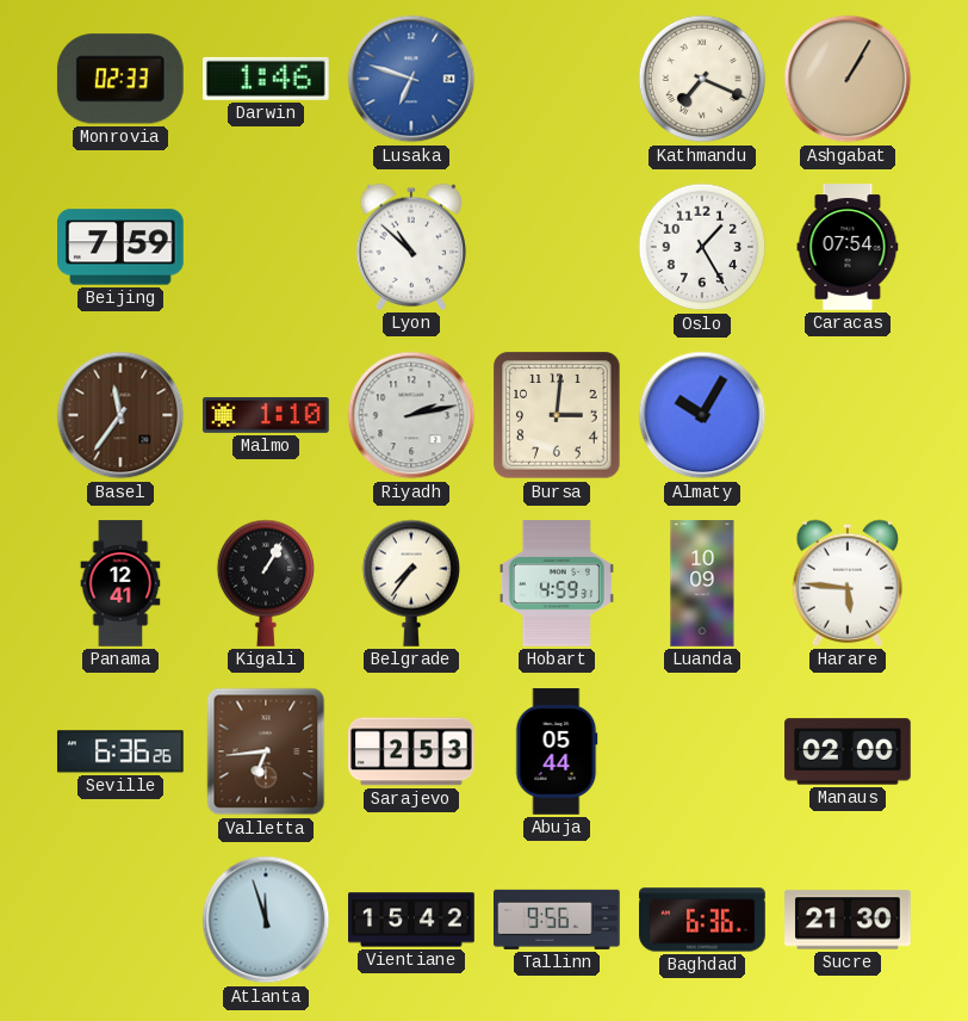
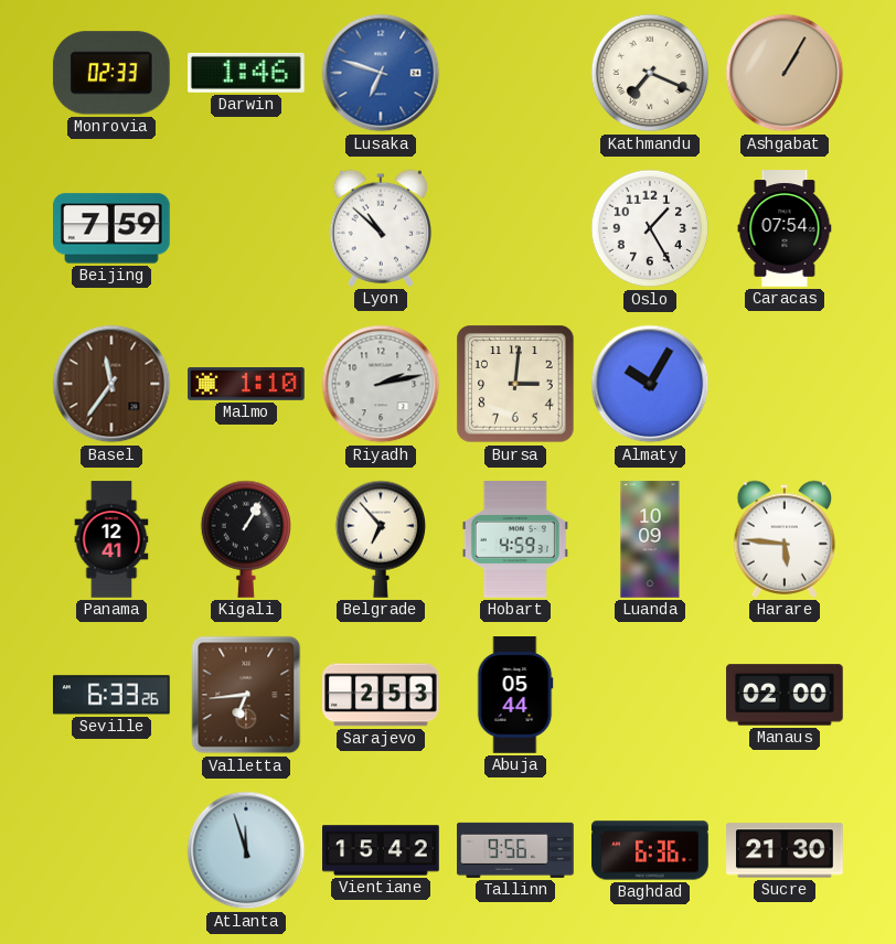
Belgrade: 7:36 -> 6:53 (380, 539)
Seville: 6:36 -> 6:33 (111, 695)
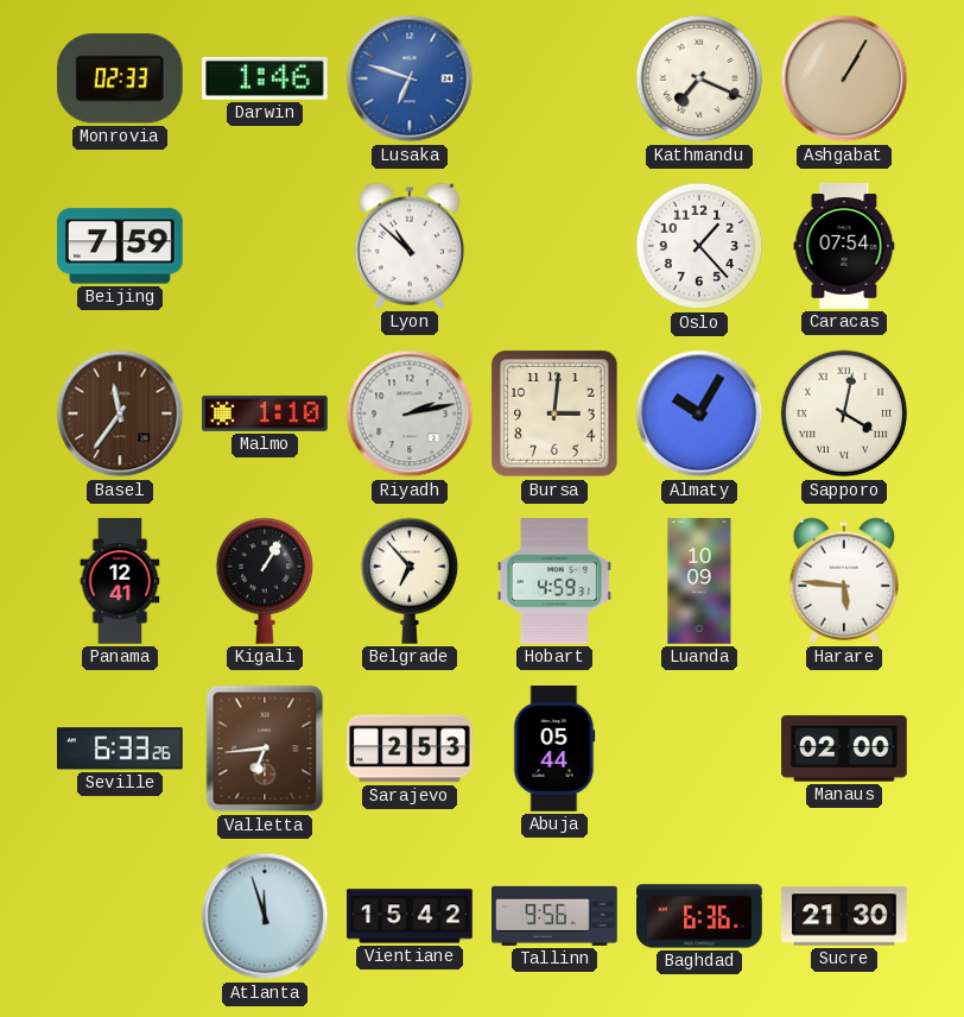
Oslo: 1:25 -> 1:23 (699, 246)
Sapporo: none -> 4:02 (844, 413)
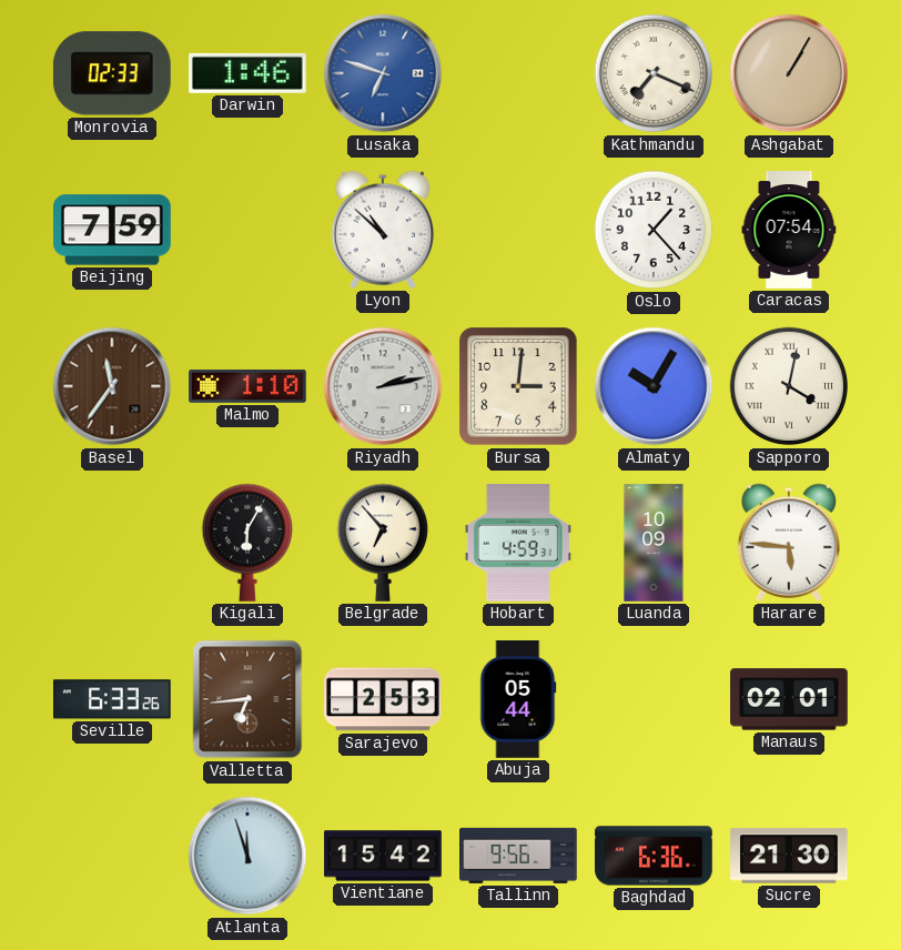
Panama: 12:41 -> none (120, 581)
Kigali: 1:05 -> 6:05 (246, 543)
Manaus: 02:00 -> 02:01 (789, 699)
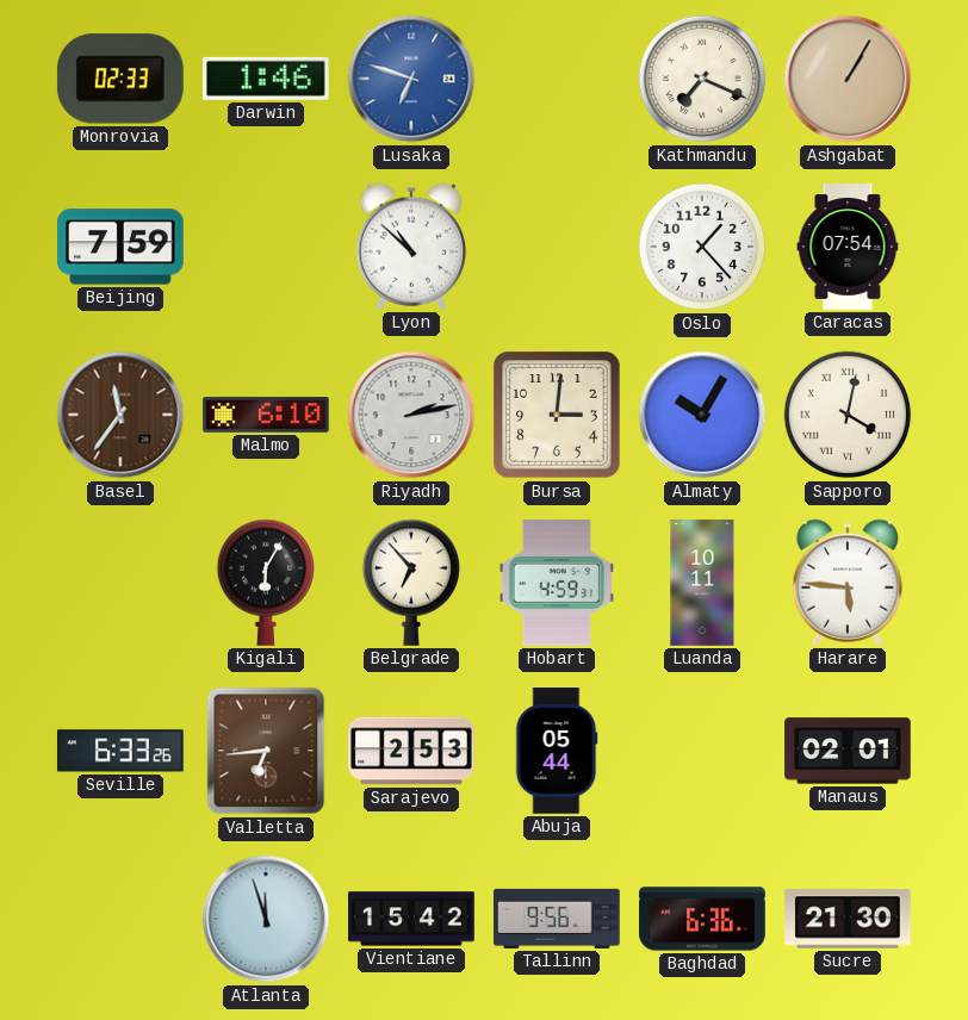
Malmo: 1:10 -> 6:10 (266, 416)
Luanda: 10:09 -> 10:11 (702, 583)
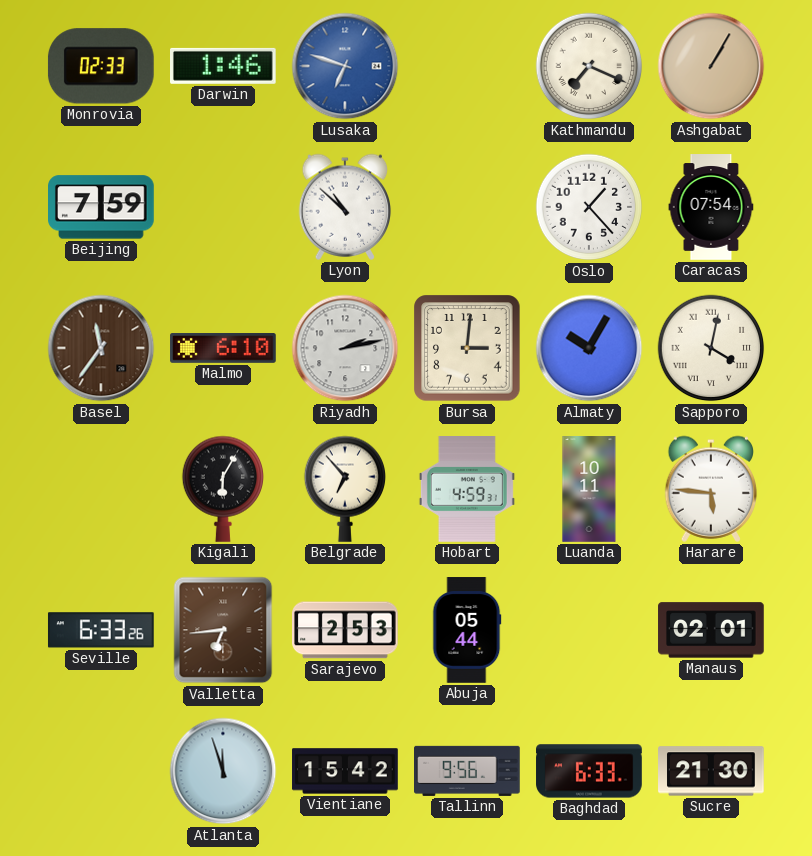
Baghdad: 6:36 -> 6:33 (589, 771)
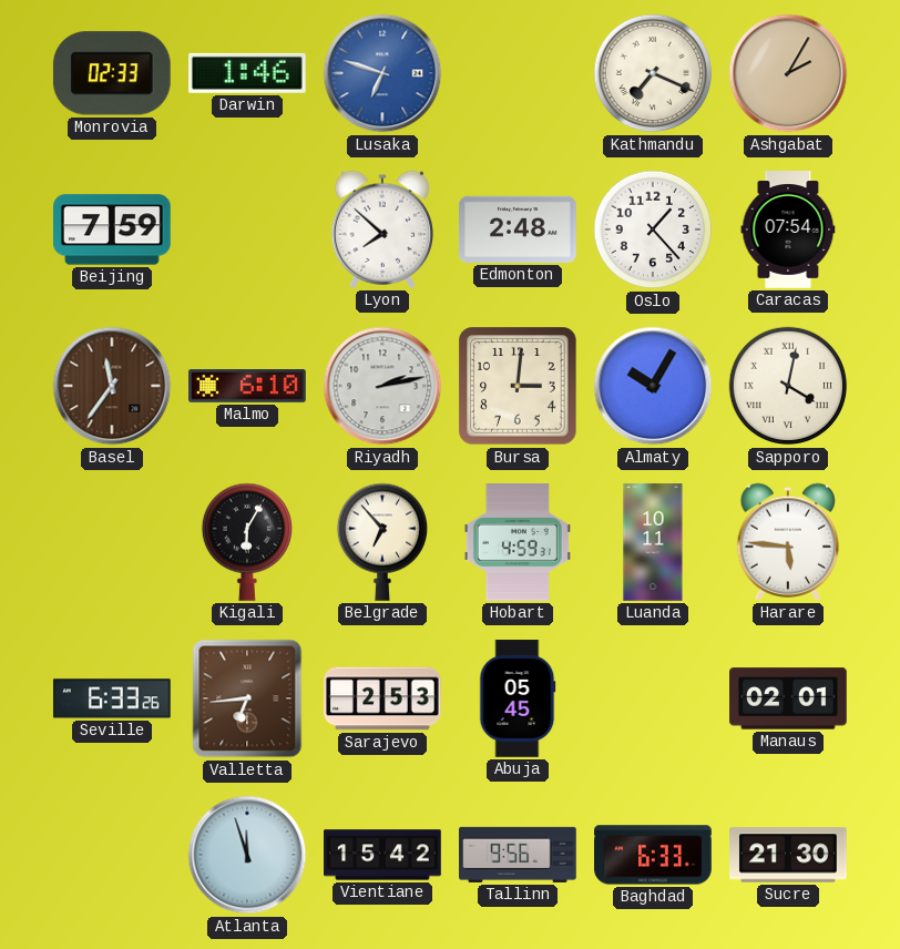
Ashgabat: 1:05 -> 2:05 (788, 73)
Lyon: 10:52 -> 7:52 (382, 229)
Edmonton: none -> 2:48 (519, 229)
Abuja: 05:44 -> 05:45 (518, 698)
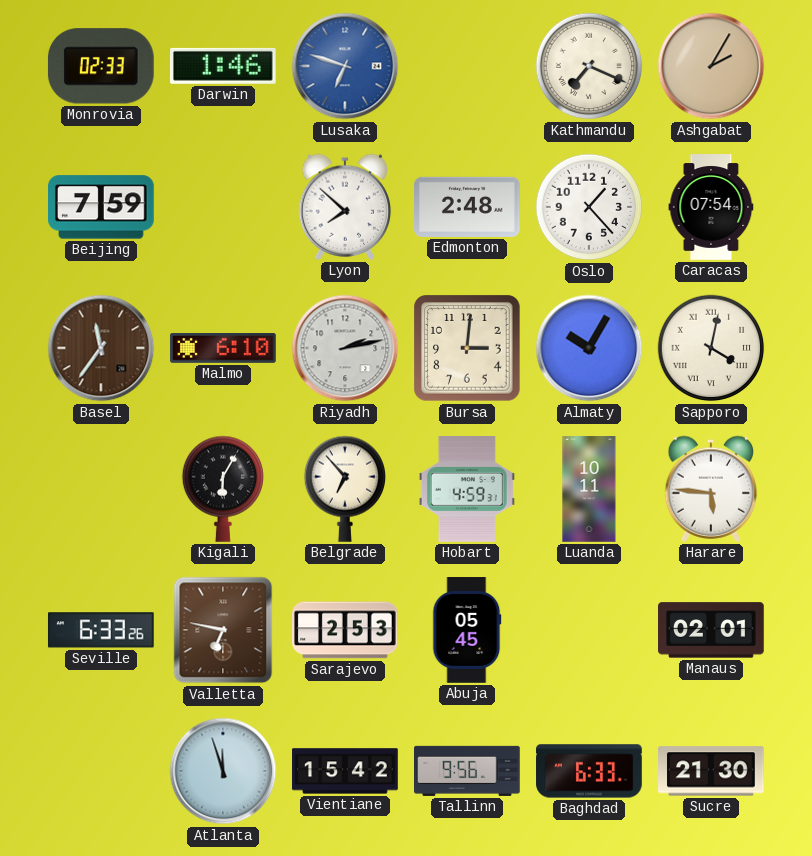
Valletta: 6:44 -> 6:47 (223, 630)
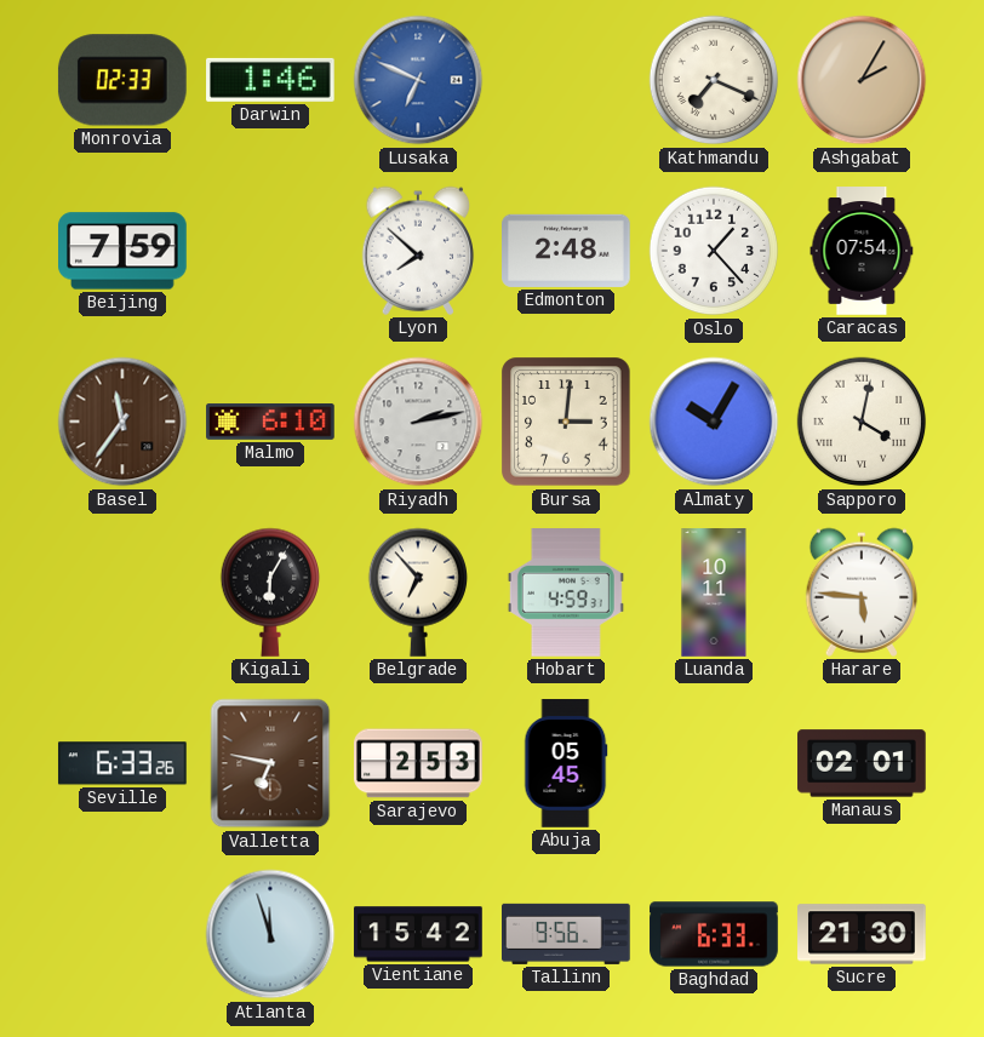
Lusaka: 6:48 -> 6:49 (418, 80)
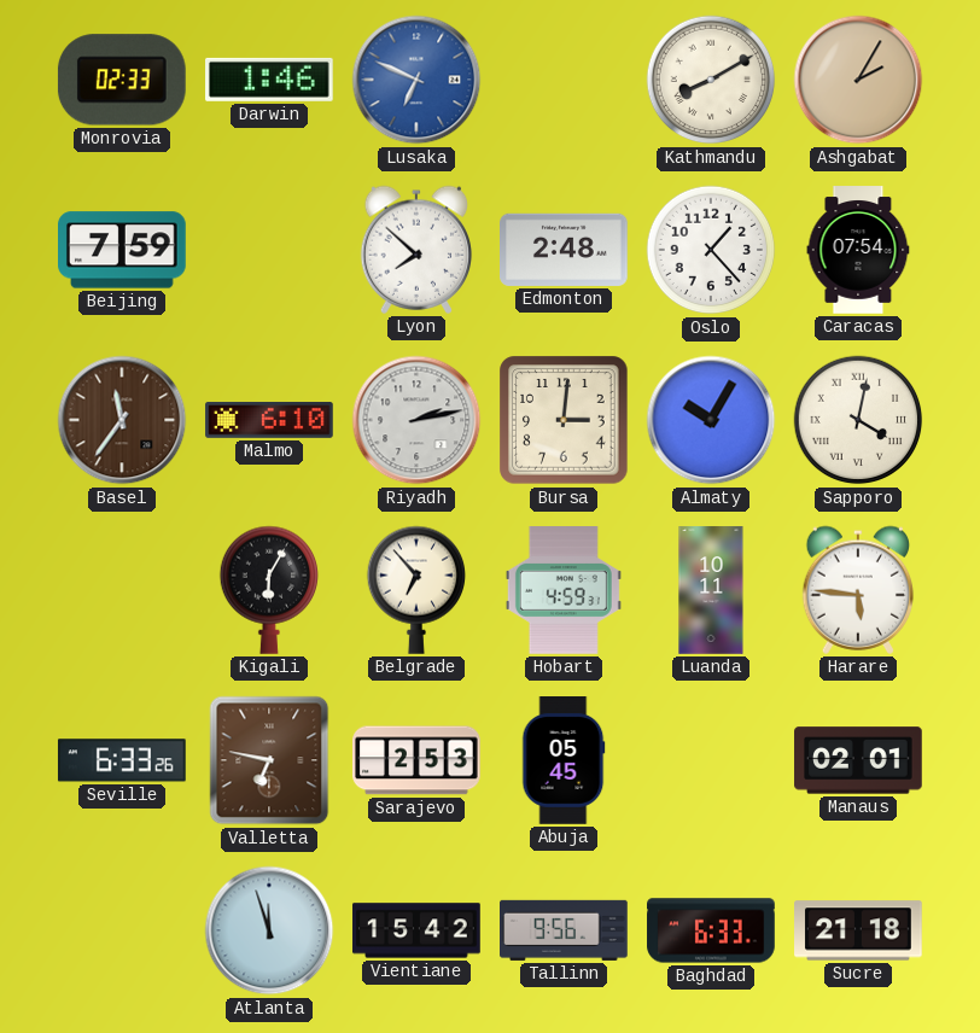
Kathmandu: 7:19 -> 8:10 (711, 80)
Sucre: 21:30 -> 21:18 (858, 930)
